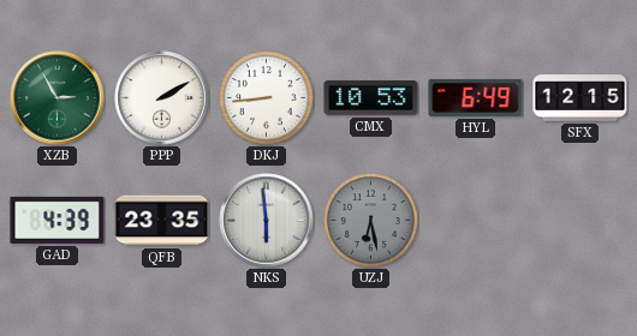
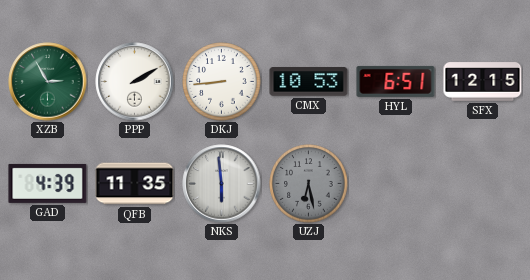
HYL: 6:49 -> 6:51 (396, 81)
QFB: 23:35 -> 11:35 (135, 184)
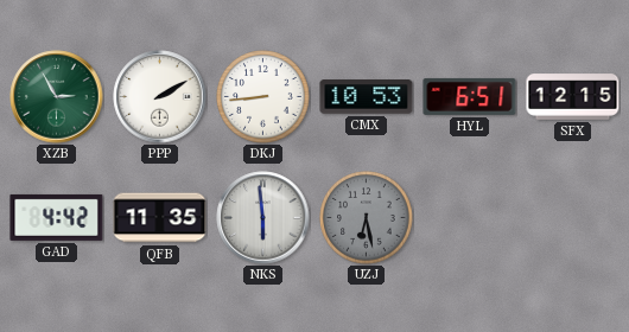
GAD: 4:39 -> 4:42 (57, 217)
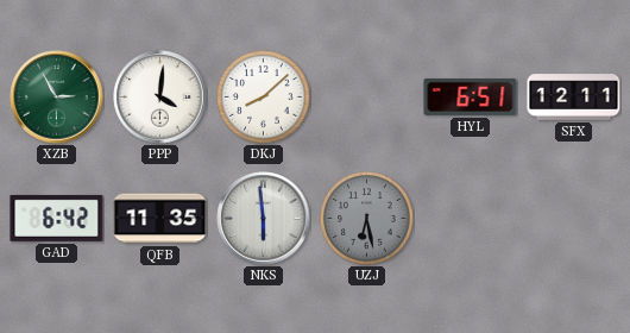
PPP: 2:10 -> 4:01 (160, 98)
DKJ: 8:44 -> 8:08 (264, 98)
CMX: 10:53 -> none (367, 97)
SFX: 12:15 -> 12:11 (574, 98)
GAD: 4:42 -> 6:42 (57, 218)
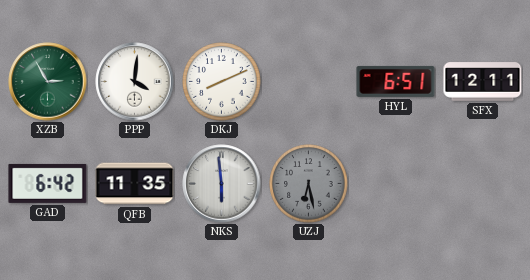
DKJ: 8:08 -> 8:11 (222, 82)
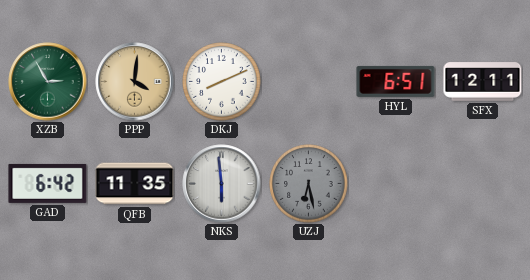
PPP dial: white -> champagne (135, 82)
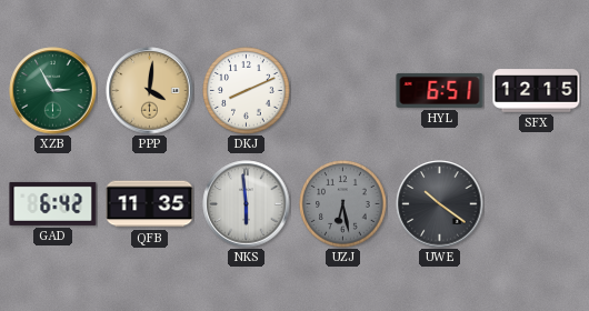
SFX: 12:11 -> 12:15 (537, 91)
UWE: none -> 10:21 (440, 204)
